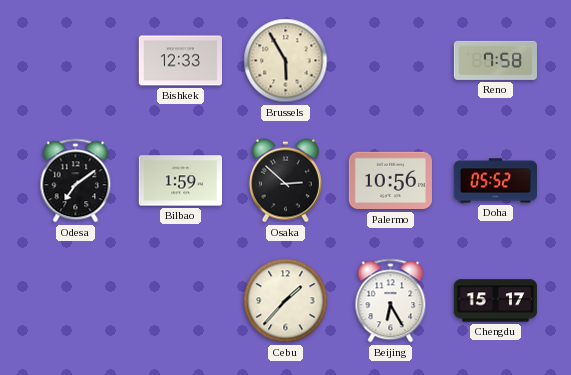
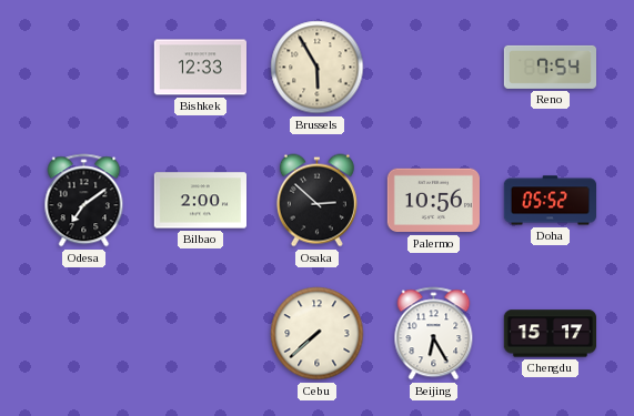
Reno: 7:58 -> 7:54 (550, 67)
Bilbao: 1:59 -> 2:00 (200, 201)
Cebu: 1:37 -> 7:38 (318, 334)
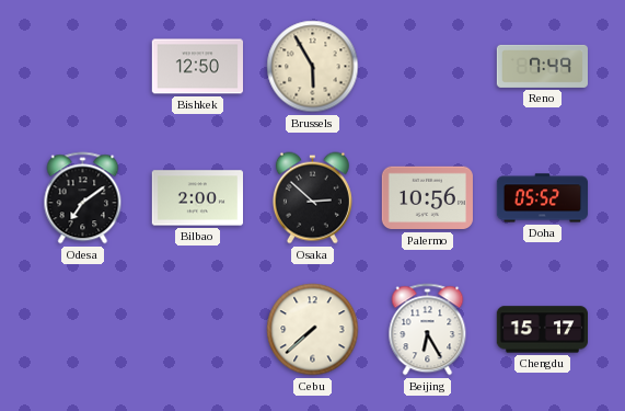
Bishkek: 12:33 -> 12:50 (197, 67)
Reno: 7:54 -> 7:49 (542, 66)
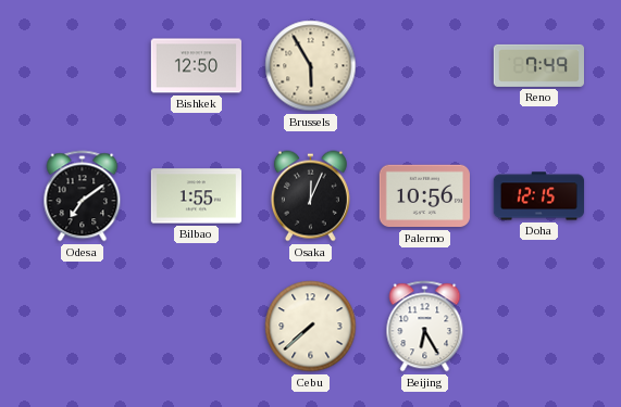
Bilbao: 2:00 -> 1:55 (196, 196)
Osaka: 2:52 -> 12:04 (310, 196)
Doha: 05:52 -> 12:15 (538, 196)
Chengdu: 15:17 -> none (542, 330)
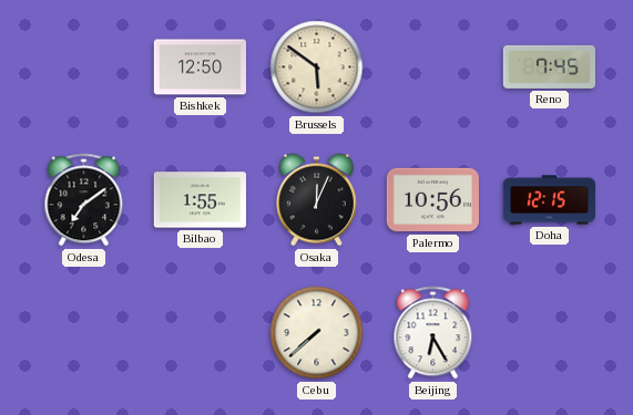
Brussels: 5:55 -> 5:51 (317, 68)
Reno: 7:49 -> 7:45 (549, 66)
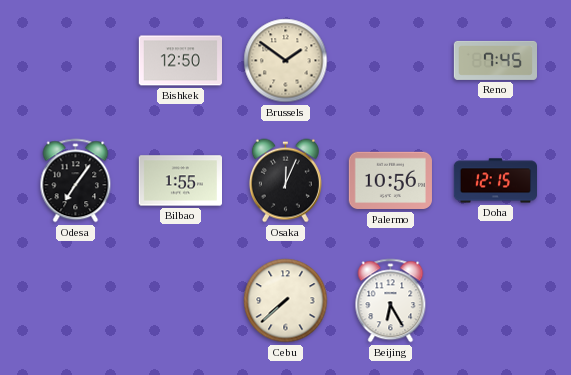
Brussels: 5:51 -> 1:51 (286, 61)
Odesa: 7:09 -> 7:06 (76, 181)
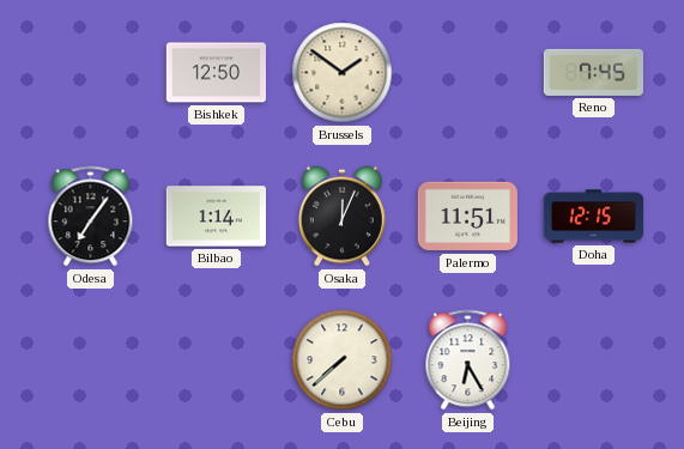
Bilbao: 1:55 -> 1:14 (216, 217)
Palermo: 10:56 -> 11:51 (467, 217)
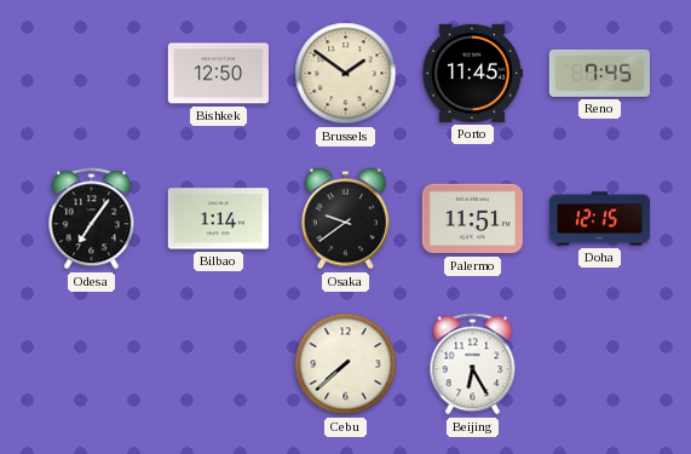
Porto: none -> 11:45 (471, 73)
Osaka: 12:04 -> 9:39 (345, 219)
